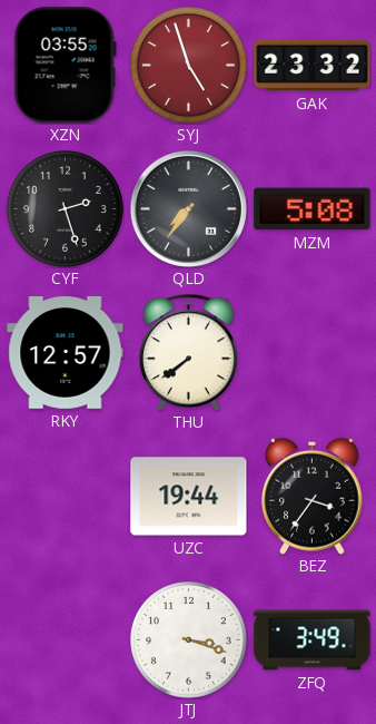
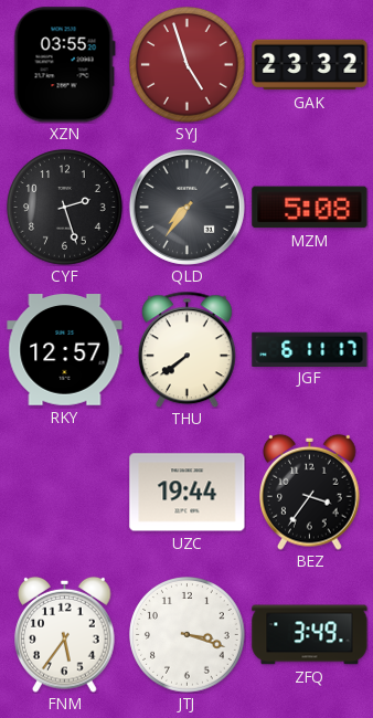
JGF: none -> 6:11 (310, 349)
FNM: none -> 5:36 (65, 634)
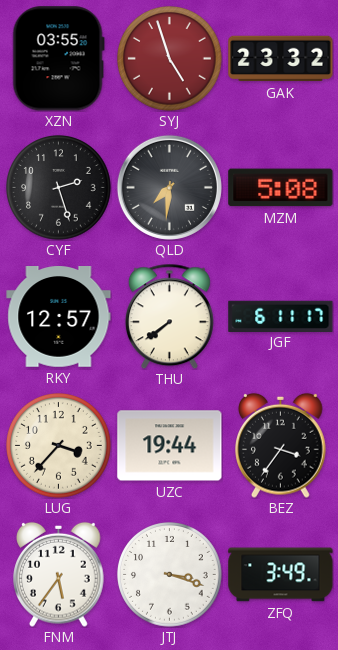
QLD: 7:36 -> 7:31 (169, 187)
LUG: none -> 3:37 (59, 446)
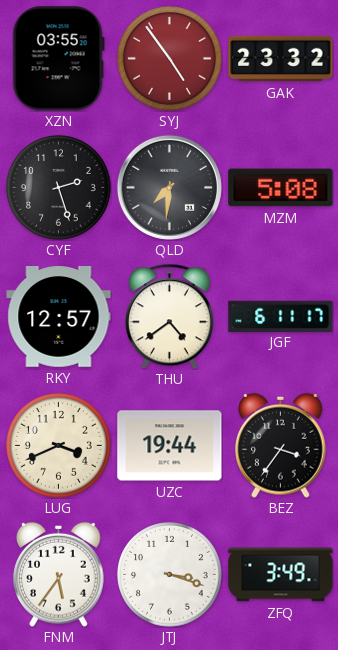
SYJ: 4:57 -> 4:54 (170, 59)
THU: 7:39 -> 4:39 (169, 316)
LUG: 3:37 -> 3:41 (59, 446)
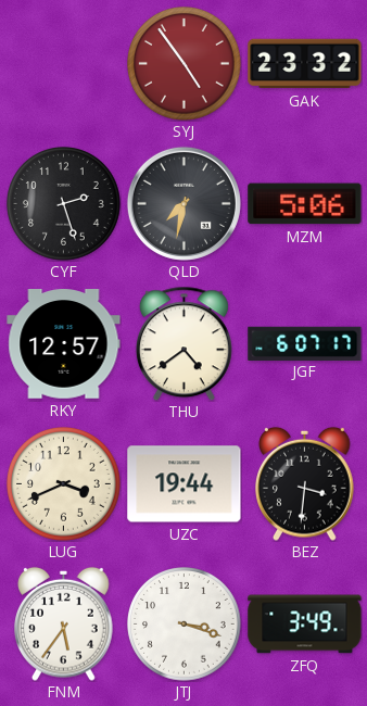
XZN: 03:55 -> none (58, 59)
QLD: 7:31 -> 7:32 (184, 203)
MZM: 5:08 -> 5:06 (305, 204)
JGF: 6:11 -> 6:07 (305, 343)
BEZ: 3:36 -> 3:31 (305, 483)
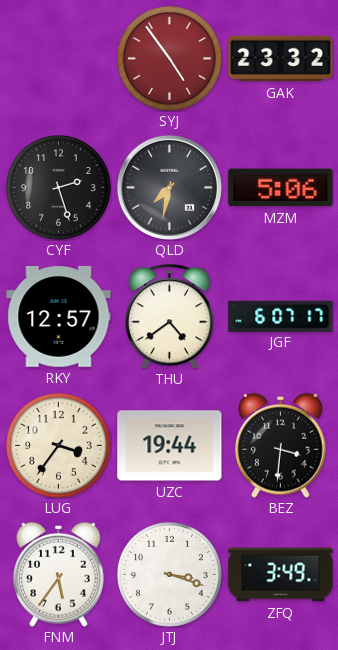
LUG: 3:41 -> 3:36 (59, 446)
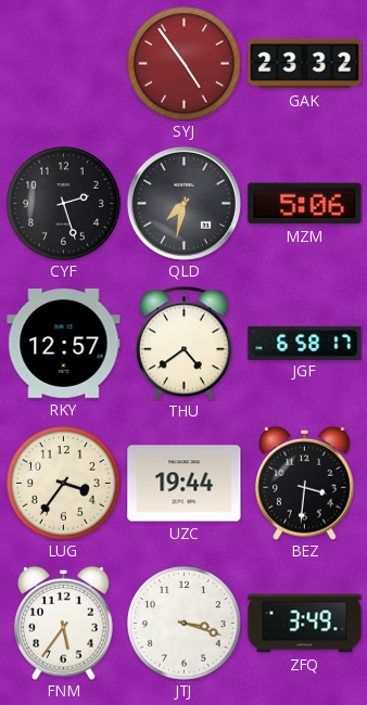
JGF: 6:07 -> 6:58 (305, 343)
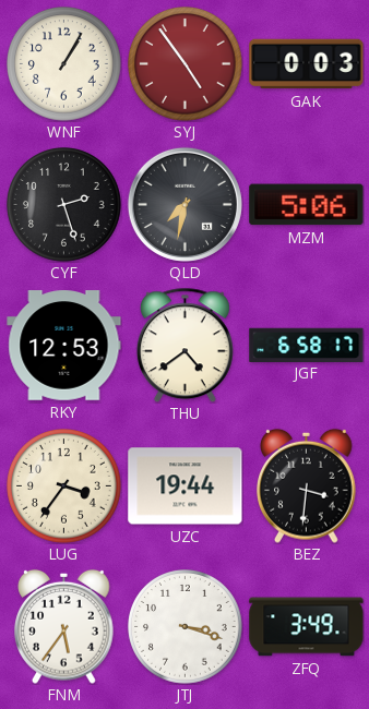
WNF: none -> 1:05 (64, 64)
GAK: 23:32 -> 0:03 (307, 64)
RKY: 12:57 -> 12:53 (64, 346)
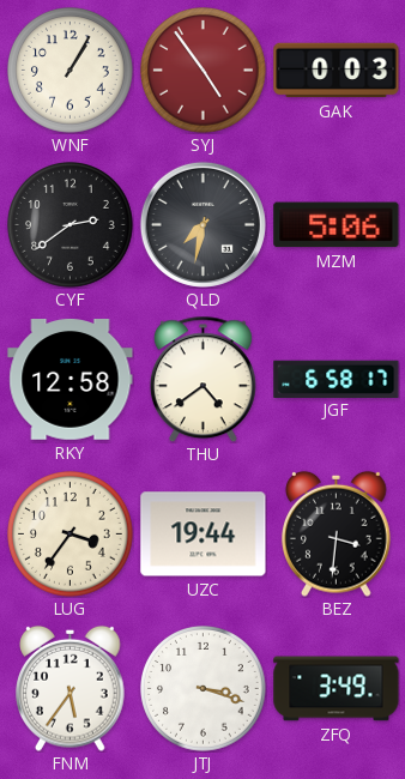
CYF: 2:27 -> 2:39 (71, 225)
RKY: 12:53 -> 12:58 (71, 380)
